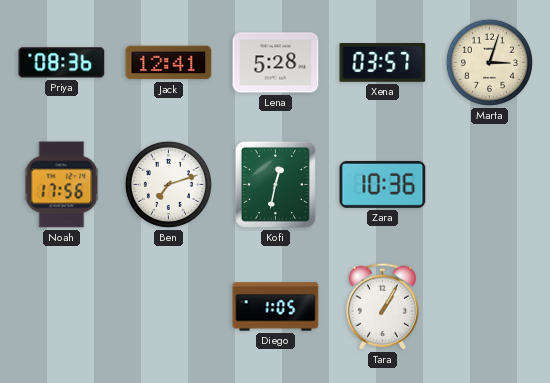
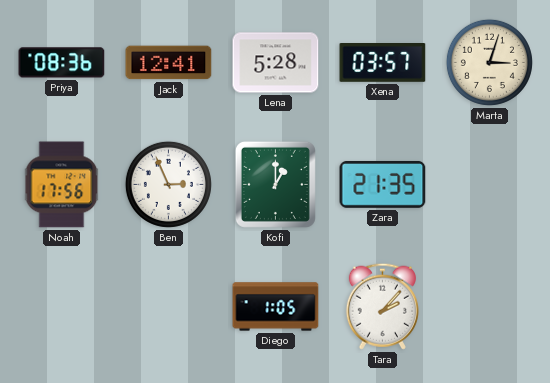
Ben: 7:12 -> 2:56 (168, 184)
Kofi: 12:32 -> 1:00 (275, 184)
Zara: 10:36 -> 21:35 (383, 184)
Tara: 1:05 -> 2:07 (382, 306)
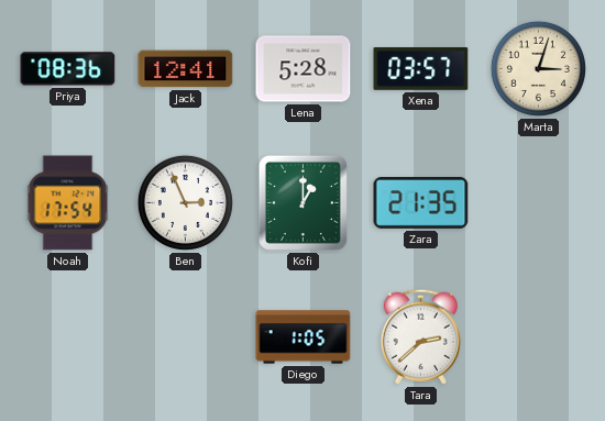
Noah: 17:56 -> 17:54 (68, 203)
Tara: 2:07 -> 2:38 (420, 336)
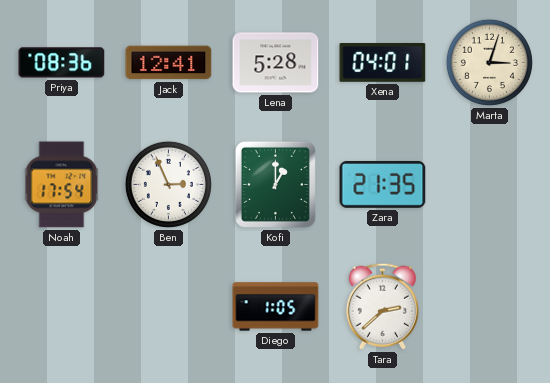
Xena: 03:57 -> 04:01 (383, 63)
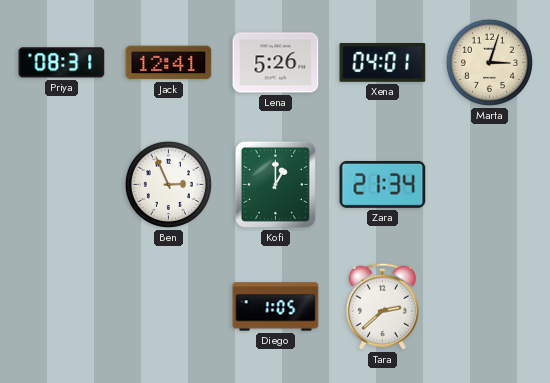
Priya: 08:36 -> 08:31 (62, 63)
Lena: 5:28 -> 5:26 (276, 63)
Noah: 17:54 -> none (62, 185)
Zara: 21:35 -> 21:34 (383, 184)
